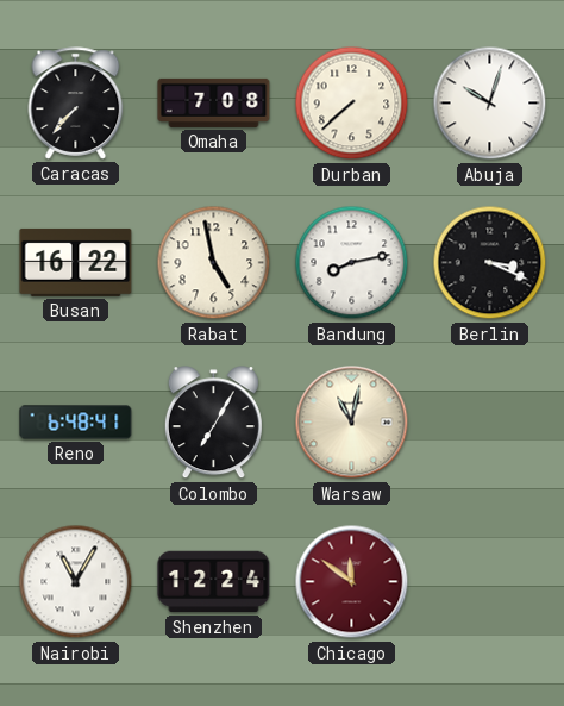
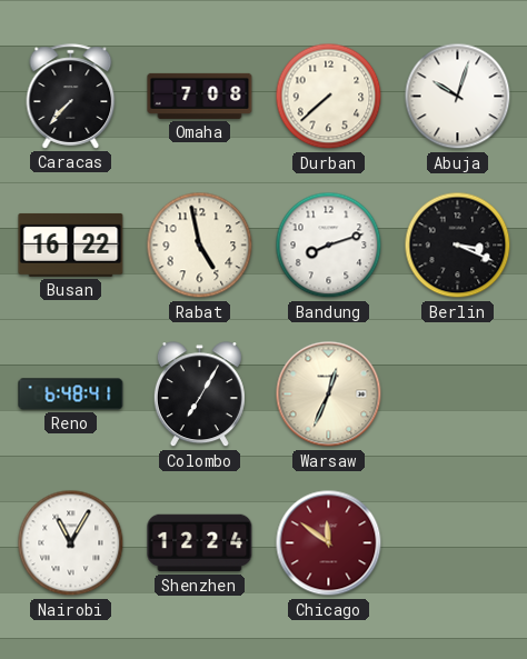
Bandung: 8:13 -> 8:12 (329, 246)
Warsaw: 11:02 -> 12:34 (329, 395)
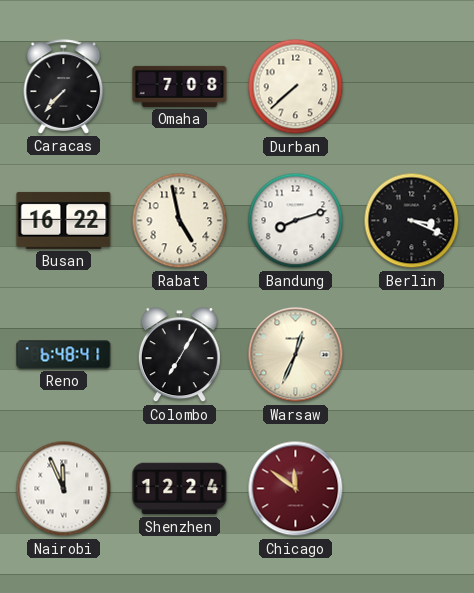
Abuja: 10:03 -> none (458, 97)
Nairobi: 11:05 -> 11:56 (64, 489)
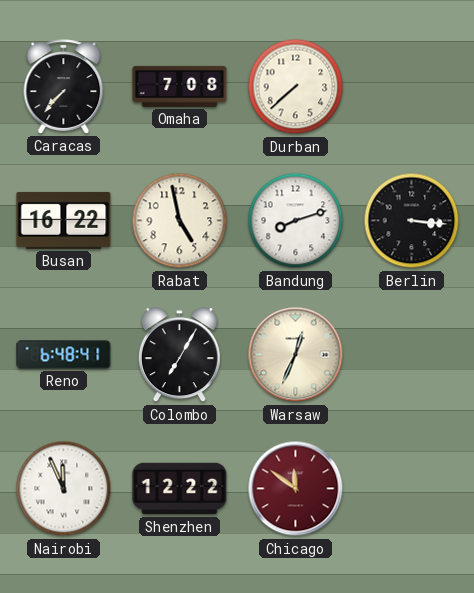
Berlin: 3:19 -> 3:16 (412, 221)
Shenzhen: 12:24 -> 12:22 (180, 489)
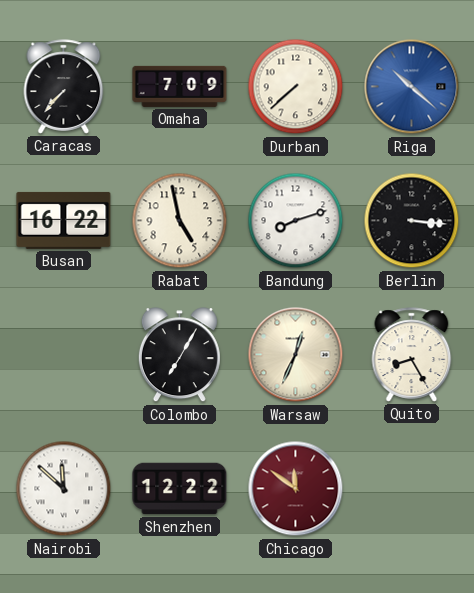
Omaha: 7:08 -> 7:09 (180, 86)
Riga: none -> 10:22 (412, 87)
Reno: 6:48 -> none (64, 355)
Quito: none -> 8:25 (412, 355)
Nairobi: 11:56 -> 11:52 (64, 489)
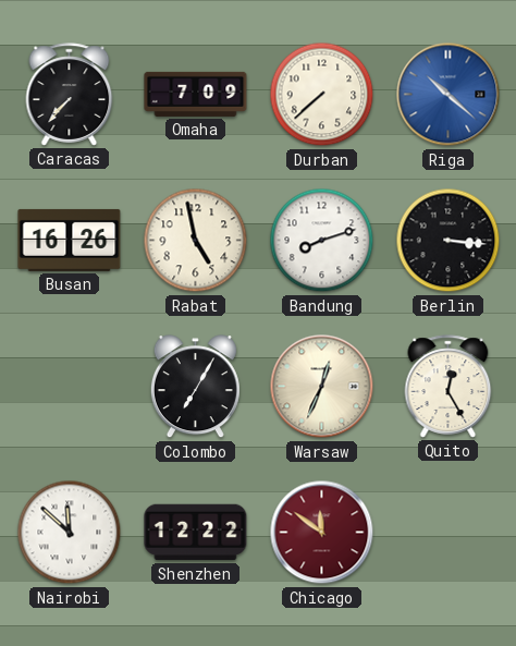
Busan: 16:22 -> 16:26 (70, 240)
Quito: 8:25 -> 12:25 (449, 387)
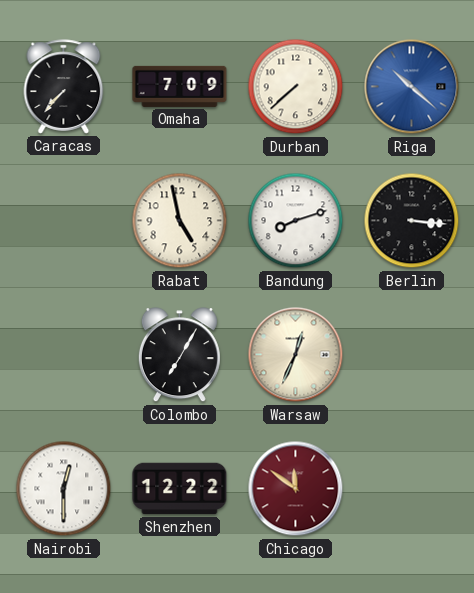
Busan: 16:26 -> none (70, 240)
Quito: 12:25 -> none (449, 387)
Nairobi: 11:52 -> 12:30 (64, 489)
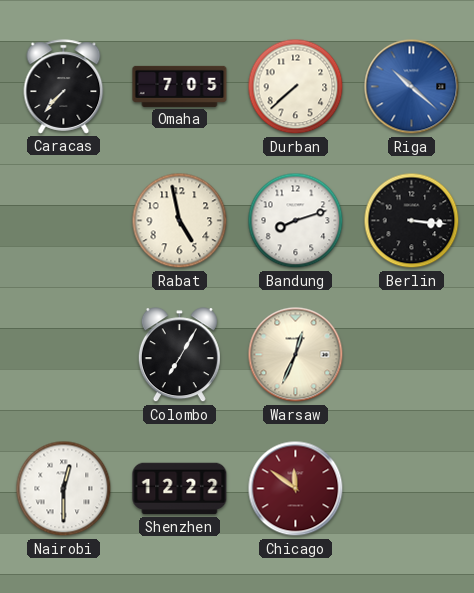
Omaha: 7:09 -> 7:05 (180, 86)
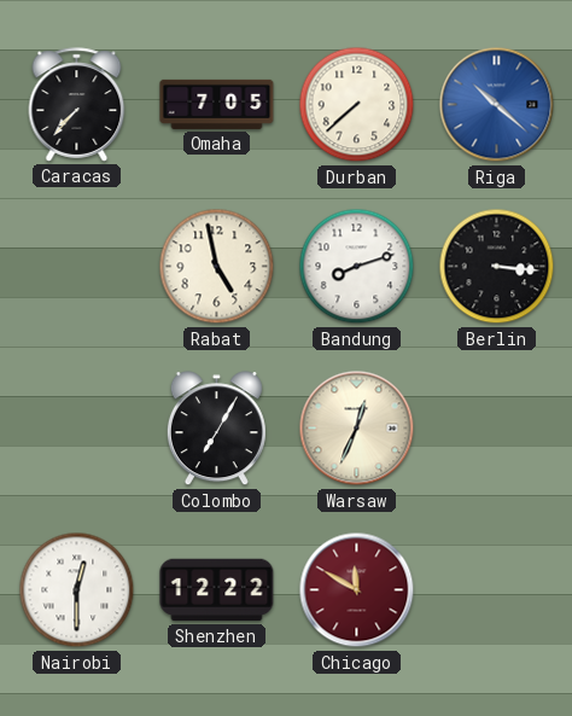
Chicago: 11:51 -> 11:50 (357, 590)
